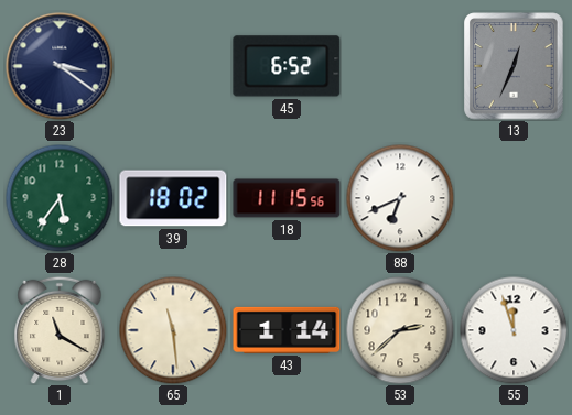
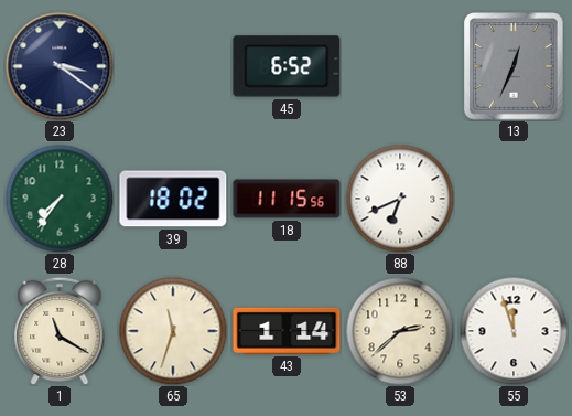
28: 5:36 -> 7:36 (60, 199)
65: 11:29 -> 11:33 (173, 331)
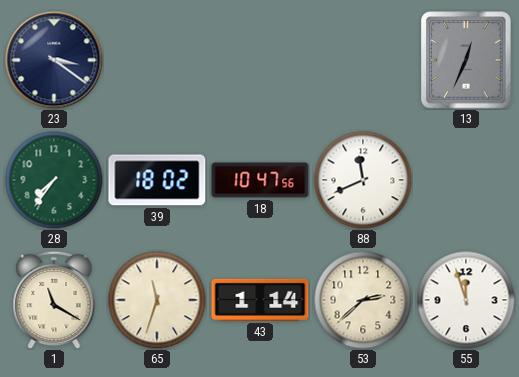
45: 6:52 -> none (287, 66)
18: 11:15 -> 10:47 (260, 180)
88: 6:41 -> 11:41 (363, 180)
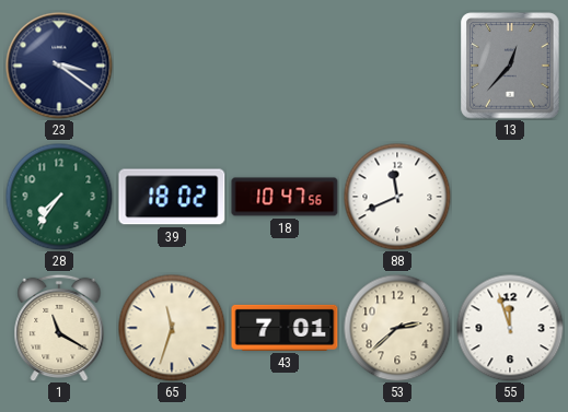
13: 12:34 -> 12:37 (510, 66)
43: 1:14 -> 7:01 (285, 328)
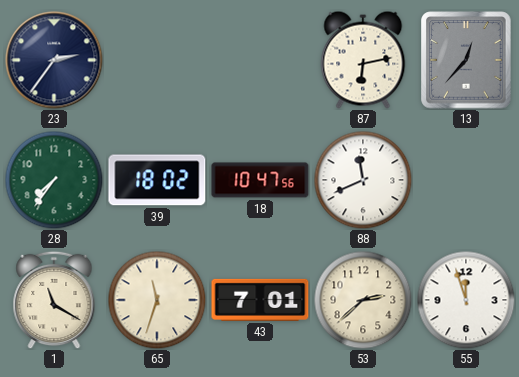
23: 3:21 -> 2:36 (54, 60)
87: none -> 6:13 (363, 60)
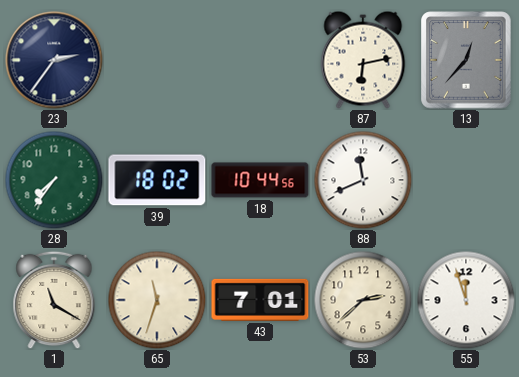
18: 10:47 -> 10:44 (260, 180)
